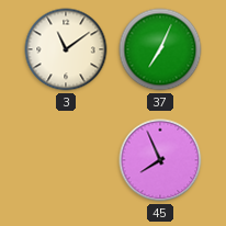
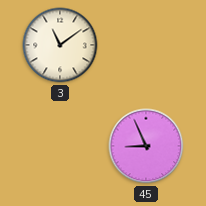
37: 7:04 -> none (160, 49)
45: 7:56 -> 8:56 (146, 146)
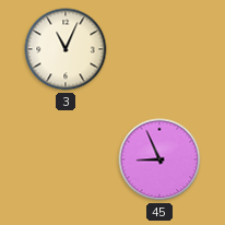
3: 11:09 -> 11:04 (66, 49)
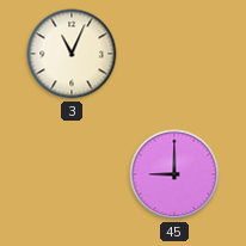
45: 8:56 -> 9:00 (174, 174)
